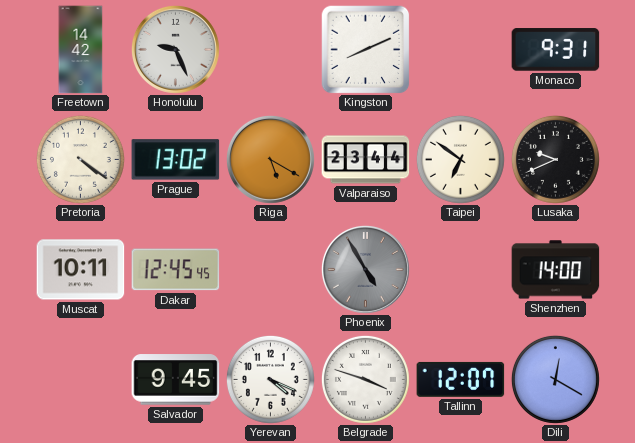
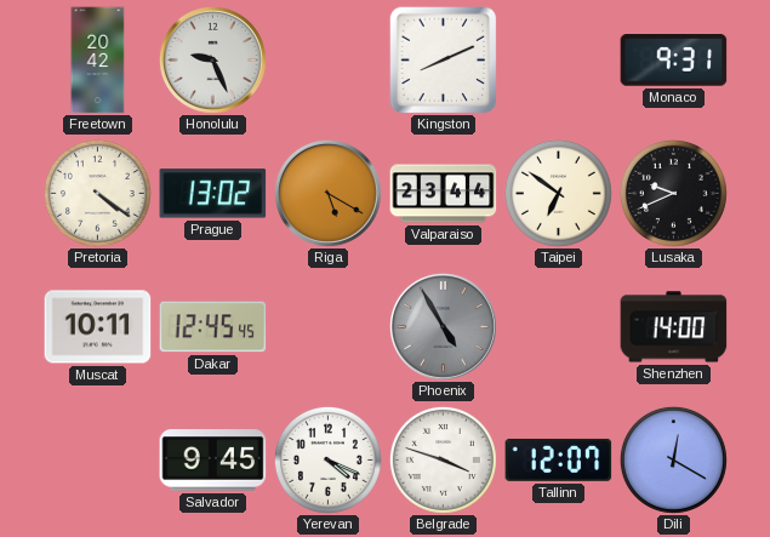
Freetown: 14:42 -> 20:42 (98, 61)
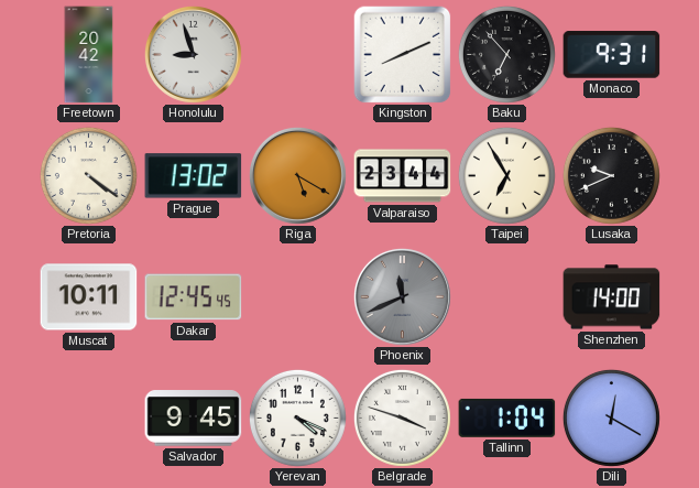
Honolulu: 9:26 -> 8:57 (193, 54)
Baku: none -> 6:53 (506, 54)
Taipei: 6:51 -> 6:55 (506, 175)
Phoenix: 4:55 -> 11:41 (402, 296)
Tallinn: 12:07 -> 1:04 (507, 417)
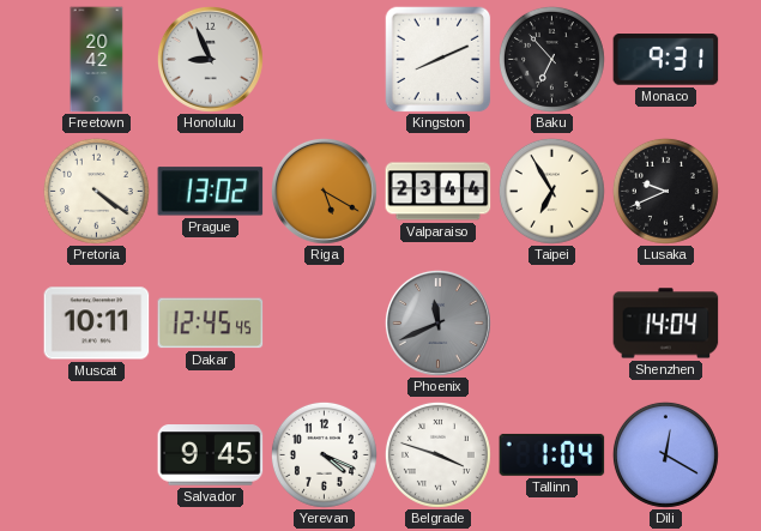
Honolulu: 8:57 -> 8:56 (210, 59)
Shenzhen: 14:00 -> 14:04 (666, 324)
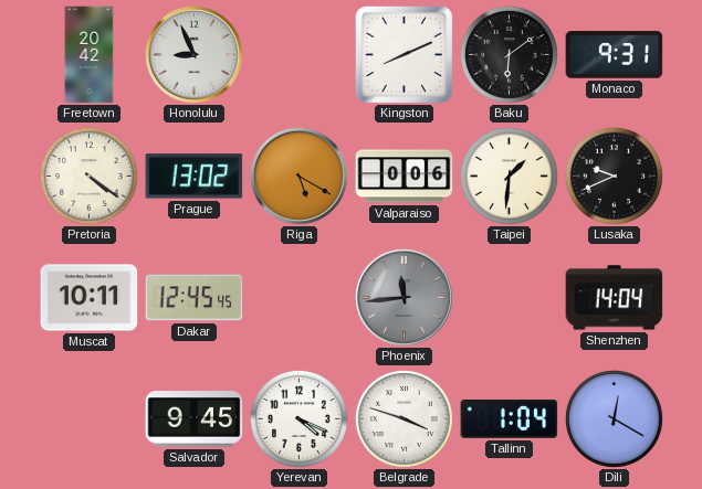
Baku: 6:53 -> 6:09 (509, 54)
Valparaiso: 23:44 -> 0:06 (405, 177)
Taipei: 6:55 -> 1:31 (509, 176)
Phoenix: 11:41 -> 11:44 (404, 297)
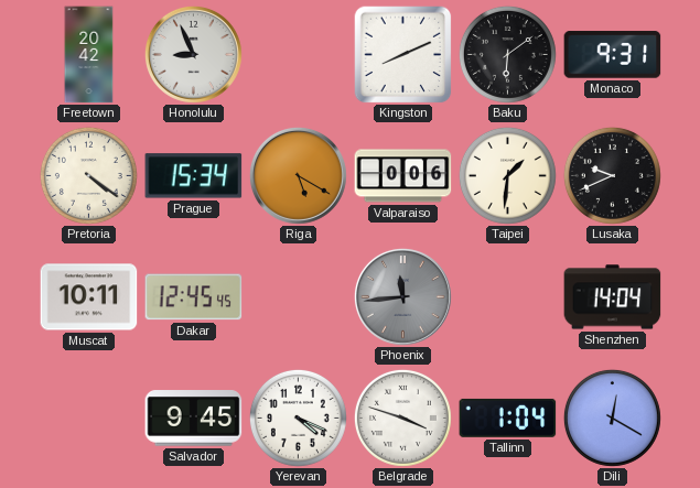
Prague: 13:02 -> 15:34 (194, 176)
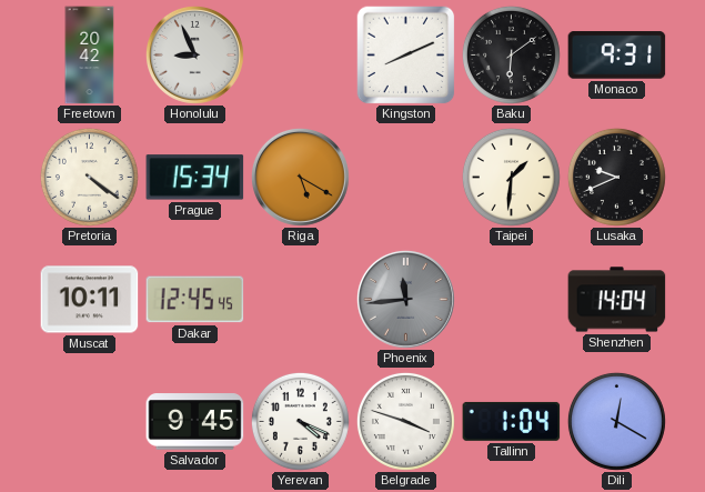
Valparaiso: 0:06 -> none (403, 176)
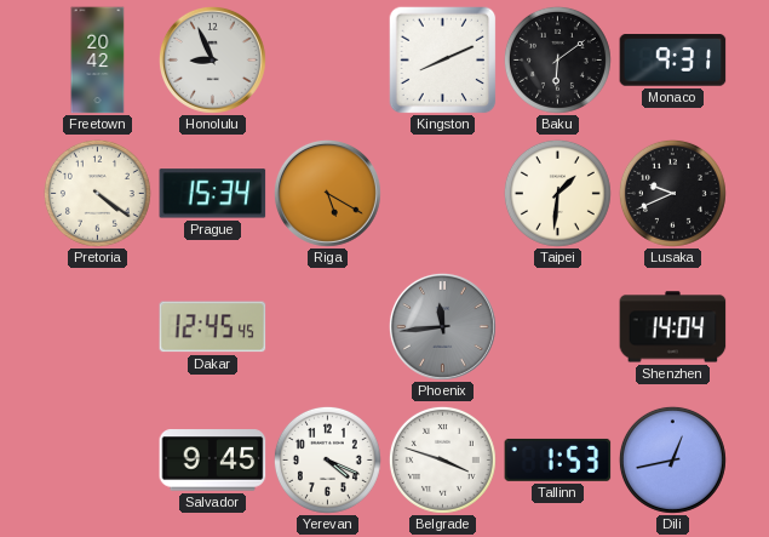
Muscat: 10:11 -> none (90, 300)
Tallinn: 1:04 -> 1:53 (558, 459)
Dili: 12:20 -> 12:43 (672, 459)
